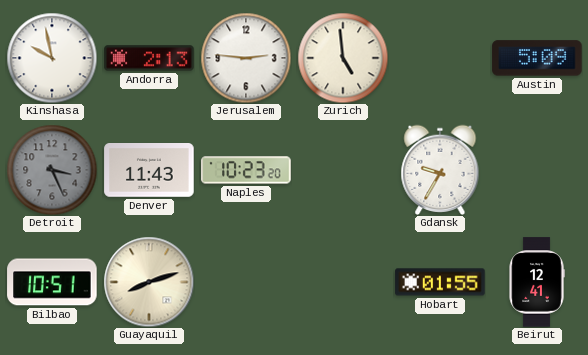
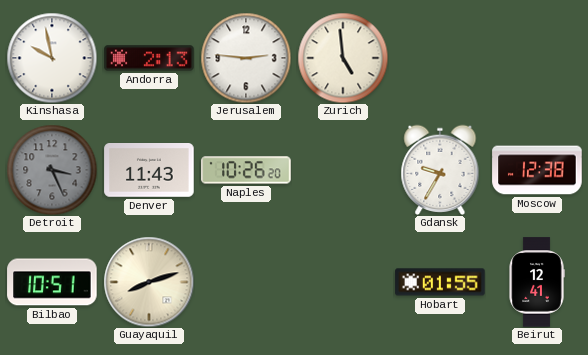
Austin: 5:09 -> none (537, 58)
Naples: 10:23 -> 10:26 (246, 170)
Moscow: none -> 12:38 (537, 170)
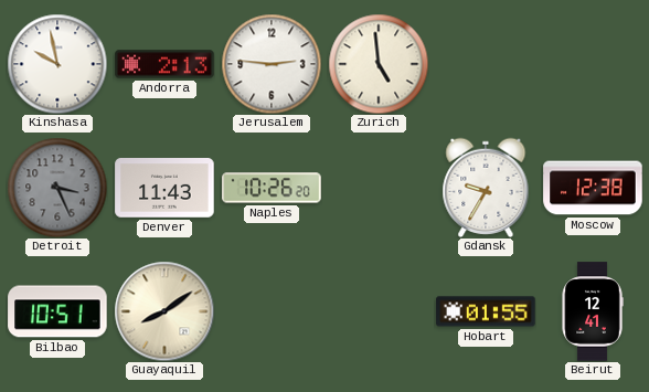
Guayaquil: 8:12 -> 8:09 (164, 311)
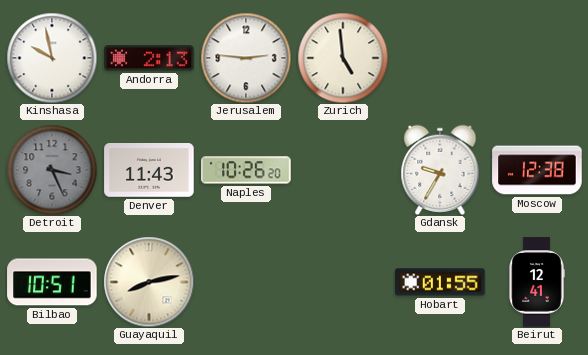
Guayaquil: 8:09 -> 8:13 (149, 282)
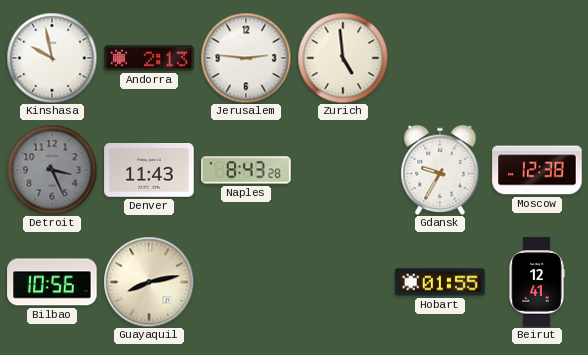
Naples: 10:26 -> 8:43 (246, 170)
Bilbao: 10:51 -> 10:56 (52, 282)
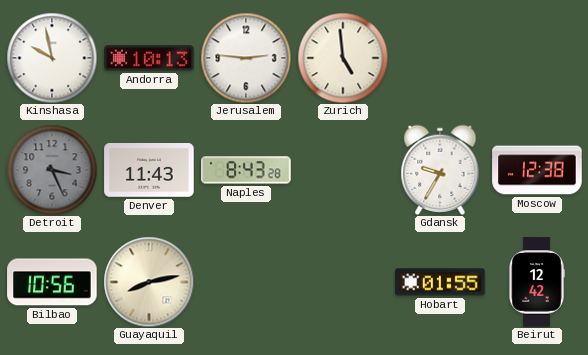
Andorra: 2:13 -> 10:13 (149, 58)
Beirut: 12:41 -> 12:42 (537, 282)
